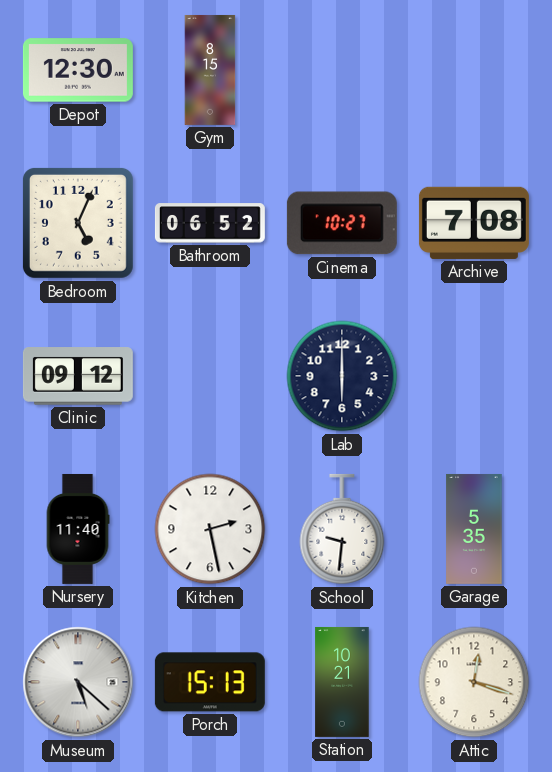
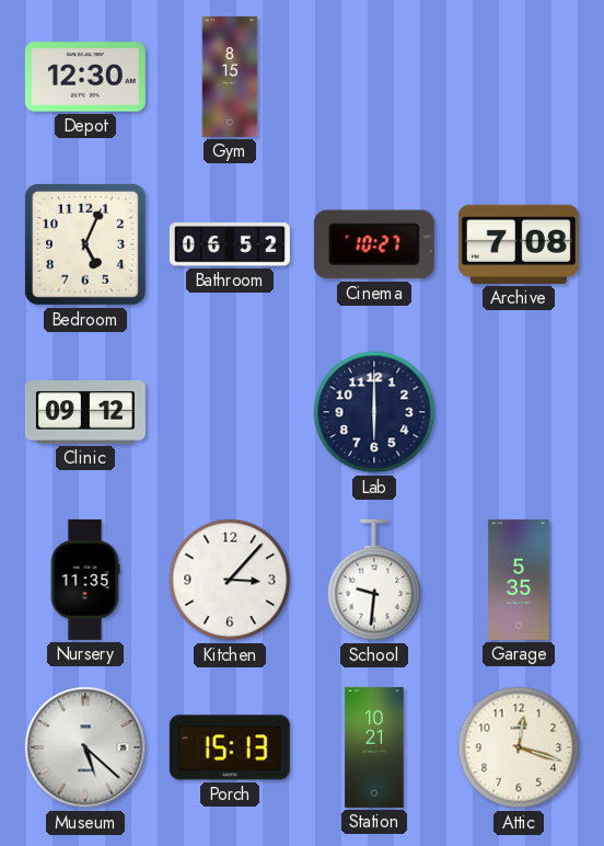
Nursery: 11:40 -> 11:35 (85, 580)
Kitchen: 2:28 -> 3:07 (230, 580)
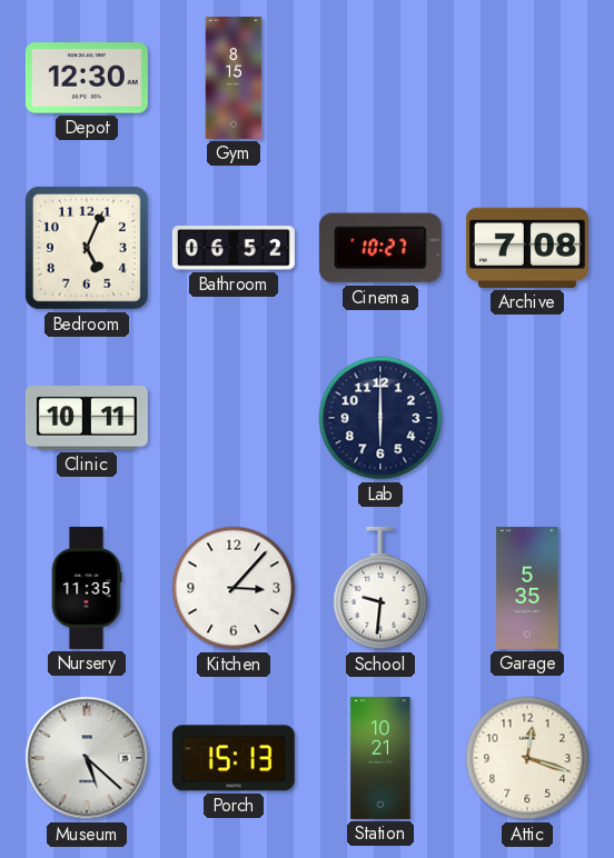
Clinic: 09:12 -> 10:11 (87, 418)
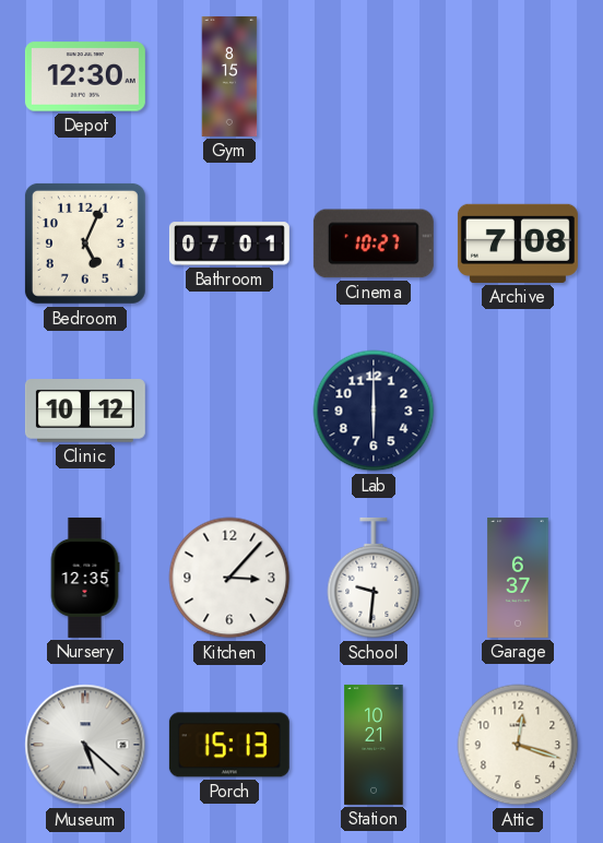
Bathroom: 06:52 -> 07:01 (229, 244)
Clinic: 10:11 -> 10:12 (85, 411)
Nursery: 11:35 -> 12:35 (85, 578)
Garage: 5:35 -> 6:37 (518, 578)
